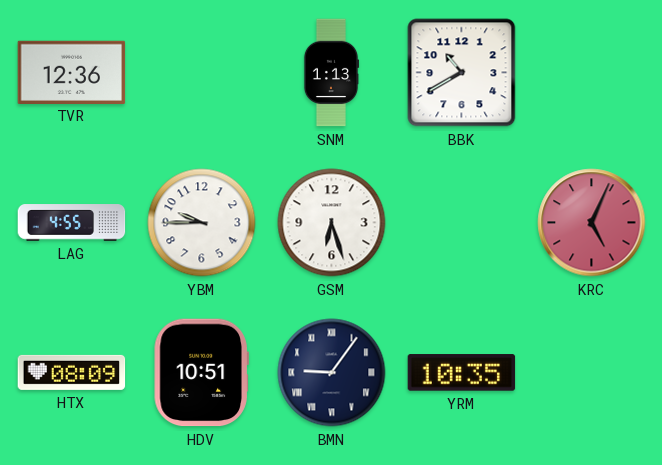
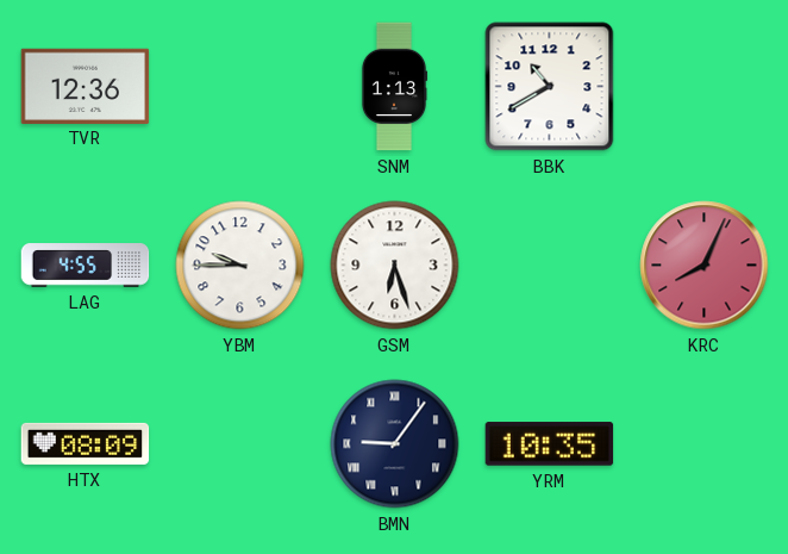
KRC: 5:04 -> 8:04 (705, 266)
HDV: 10:51 -> none (201, 373)
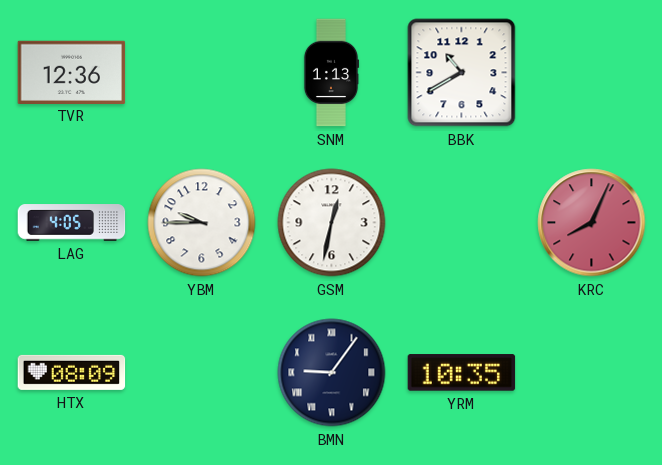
LAG: 4:55 -> 4:05 (72, 223)
GSM: 6:27 -> 12:32 (332, 223)
